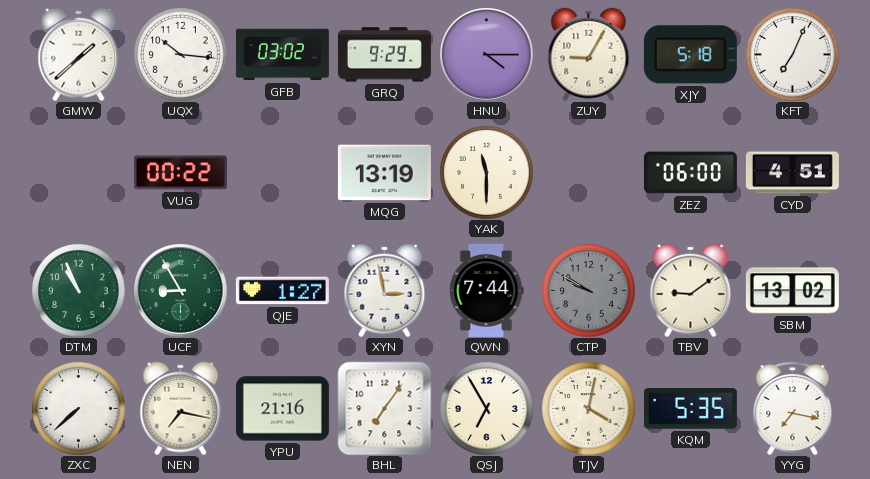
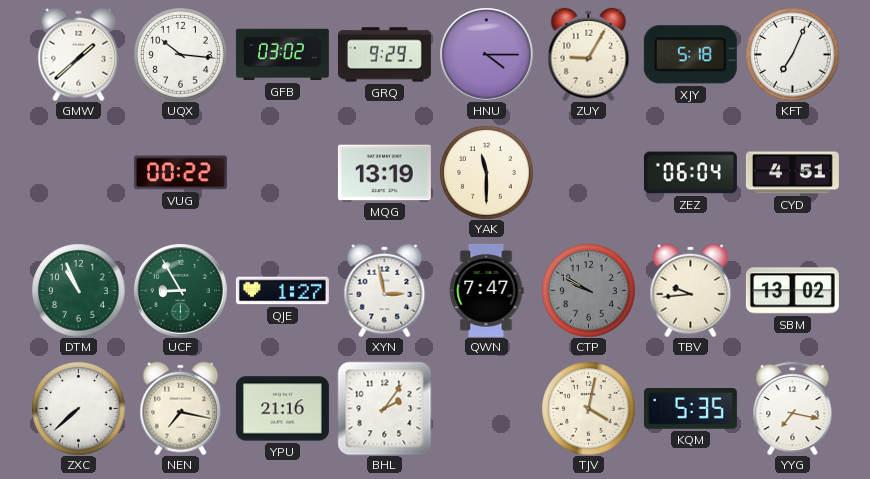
ZEZ: 06:00 -> 06:04 (690, 173)
QWN: 7:44 -> 7:47 (486, 290)
TBV: 9:09 -> 9:44 (691, 290)
BHL: 7:06 -> 2:06 (384, 408)
QSJ: 6:55 -> none (486, 408)
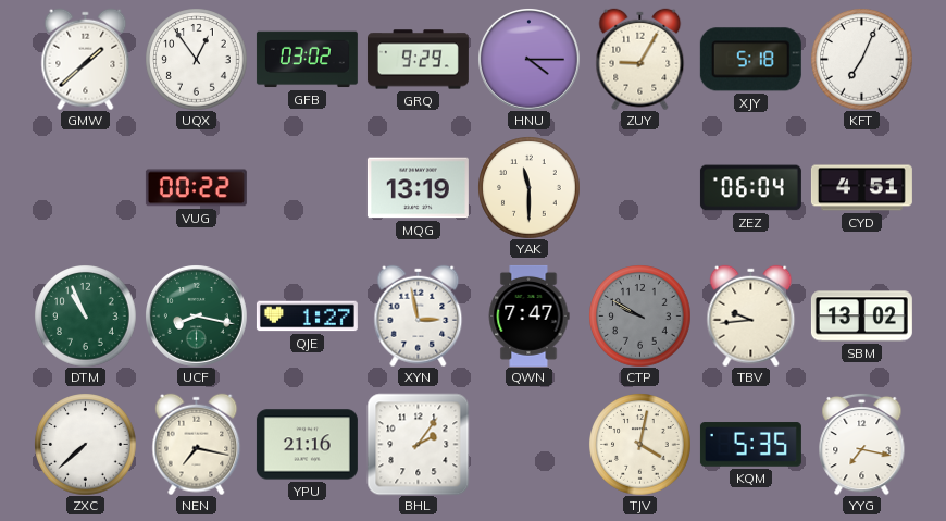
UQX: 10:16 -> 12:54 (196, 59)
UCF: 8:55 -> 8:17 (197, 317)
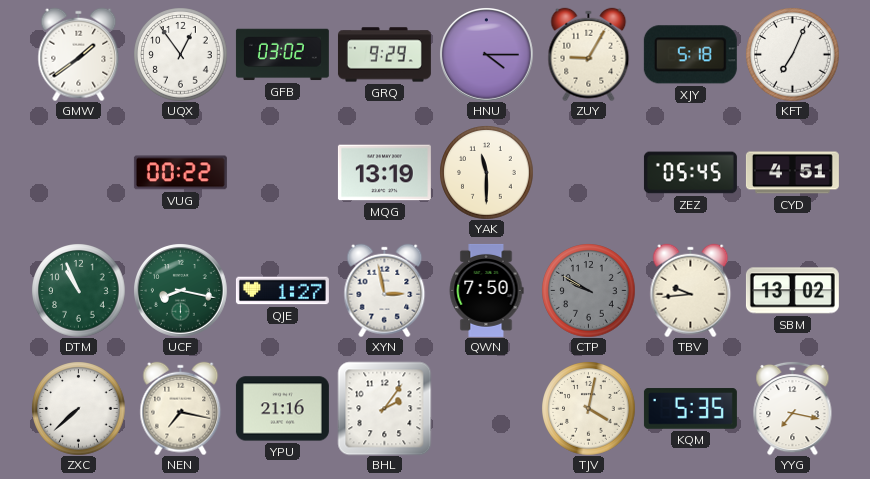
GMW: 1:38 -> 1:39 (79, 54)
ZEZ: 06:04 -> 05:45 (690, 173)
QWN: 7:47 -> 7:50 (486, 290)
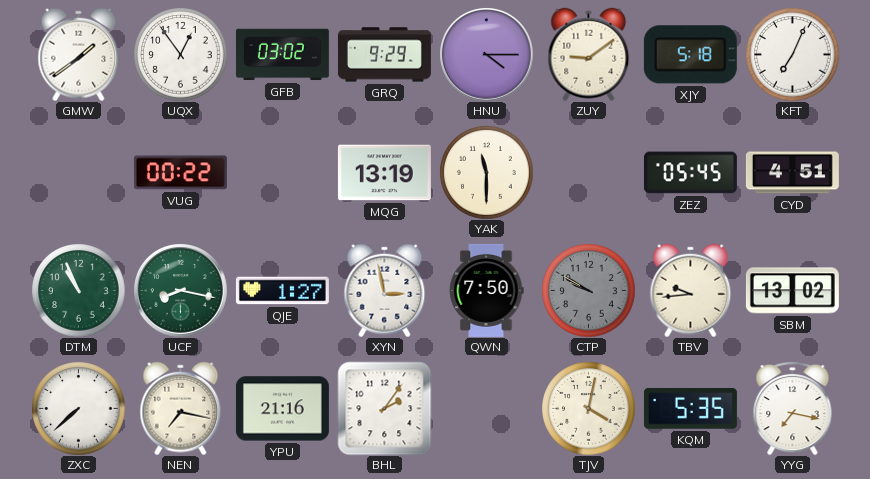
ZUY: 9:05 -> 9:09 (589, 54)
